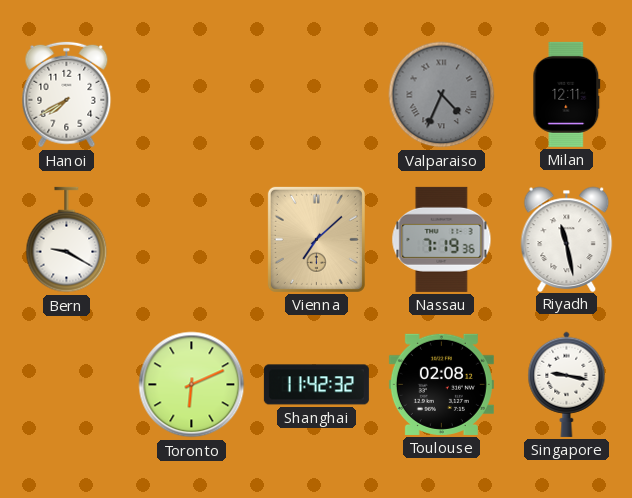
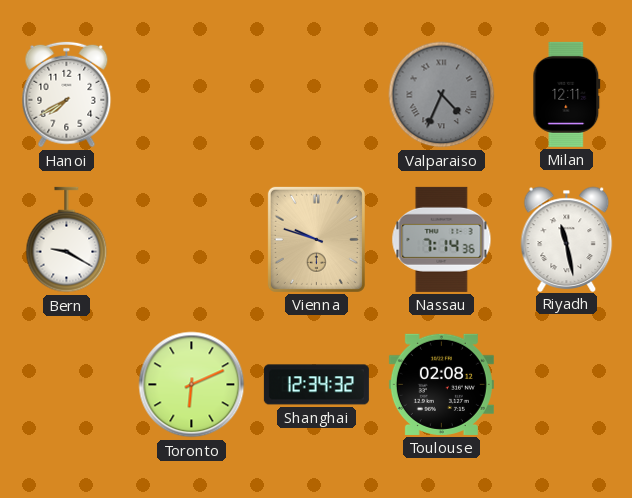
Vienna: 7:08 -> 9:48 (316, 239)
Nassau: 7:19 -> 7:14 (442, 239)
Shanghai: 11:42 -> 12:34 (316, 385)
Singapore: 9:17 -> none (567, 384)
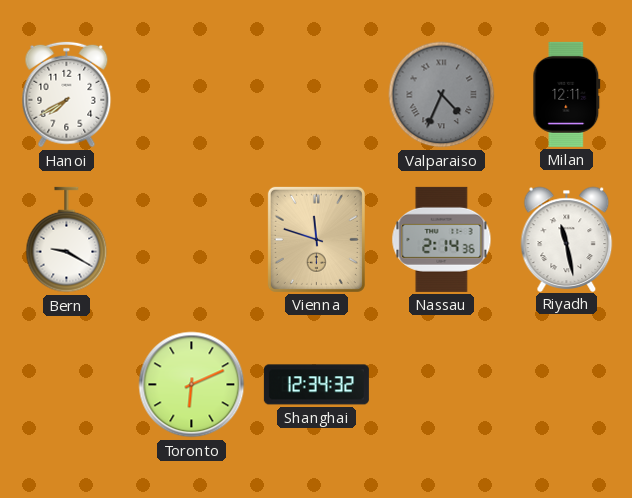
Vienna: 9:48 -> 11:48 (316, 239)
Nassau: 7:14 -> 2:14 (442, 239)
Toulouse: 02:08 -> none (441, 384)
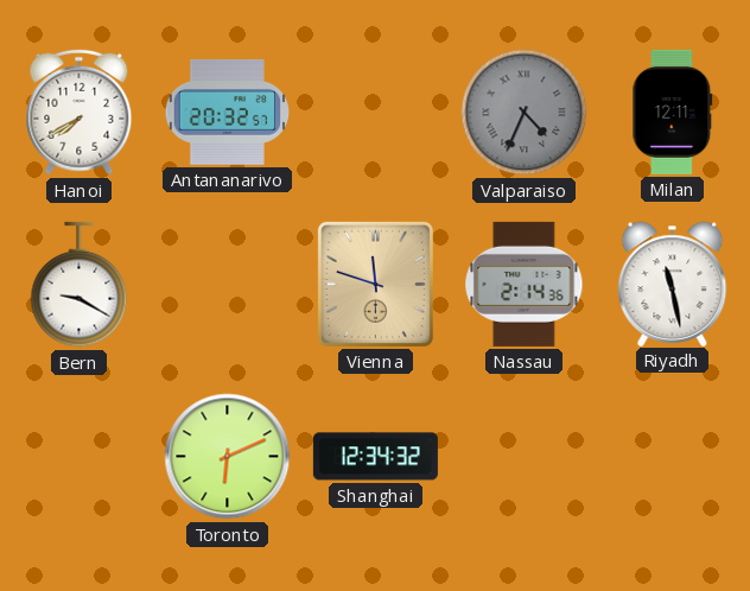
Antananarivo: none -> 20:32 (228, 112)
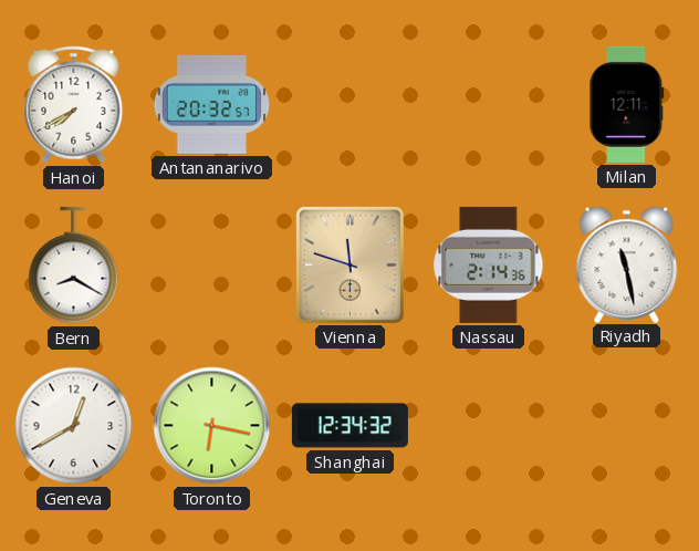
Valparaiso: 4:34 -> none (525, 113)
Bern: 9:20 -> 8:20 (74, 266)
Geneva: none -> 12:40 (74, 426)
Toronto: 6:11 -> 6:17 (212, 426)
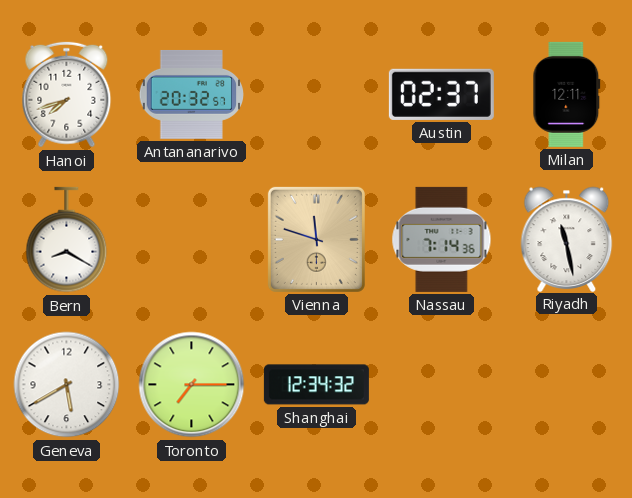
Hanoi: 7:40 -> 7:42 (67, 95)
Austin: none -> 02:37 (441, 94)
Nassau: 2:14 -> 7:14 (442, 239)
Geneva: 12:40 -> 5:40 (67, 385)
Toronto: 6:17 -> 7:15 (192, 385)
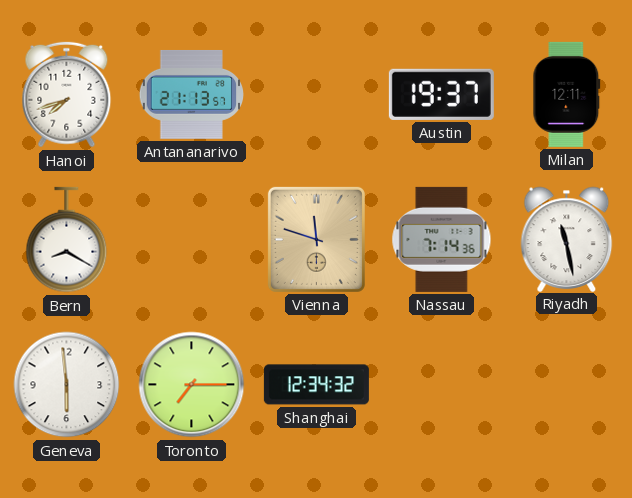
Antananarivo: 20:32 -> 21:13 (192, 94)
Austin: 02:37 -> 19:37 (441, 94)
Geneva: 5:40 -> 5:59 (67, 385)
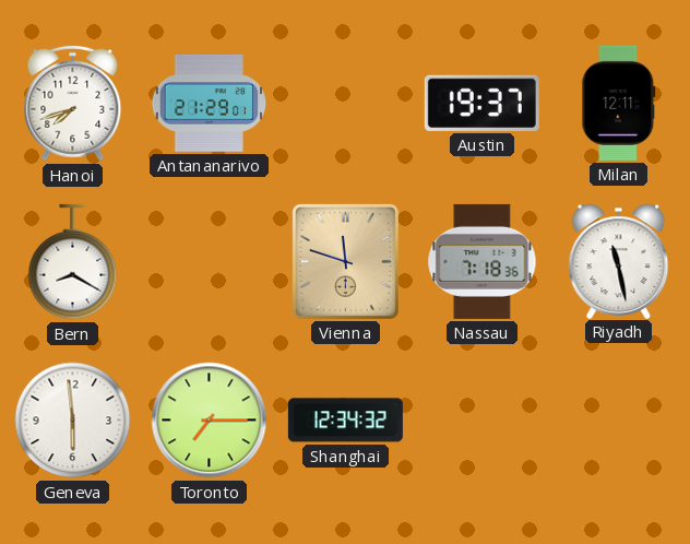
Antananarivo: 21:13 -> 21:29 (210, 103)
Nassau: 7:14 -> 7:18 (483, 261)
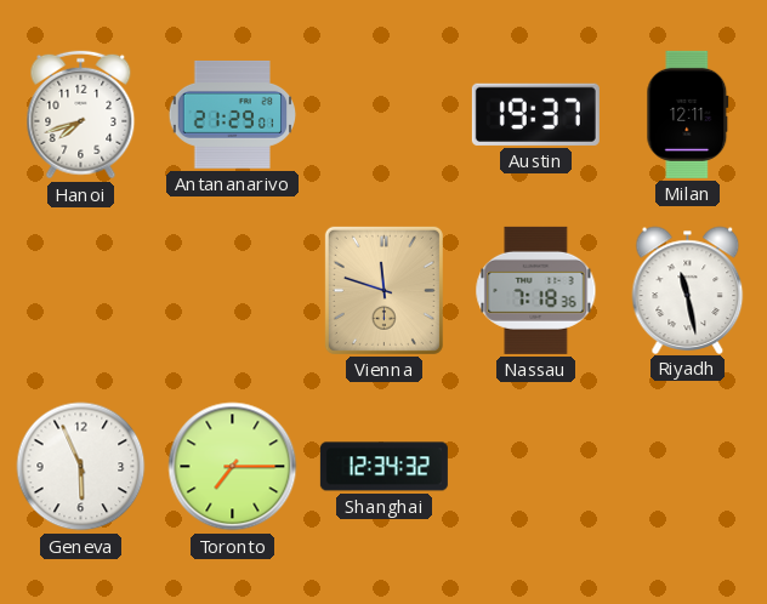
Bern: 8:20 -> none (73, 262)
Geneva: 5:59 -> 5:56 (81, 467)
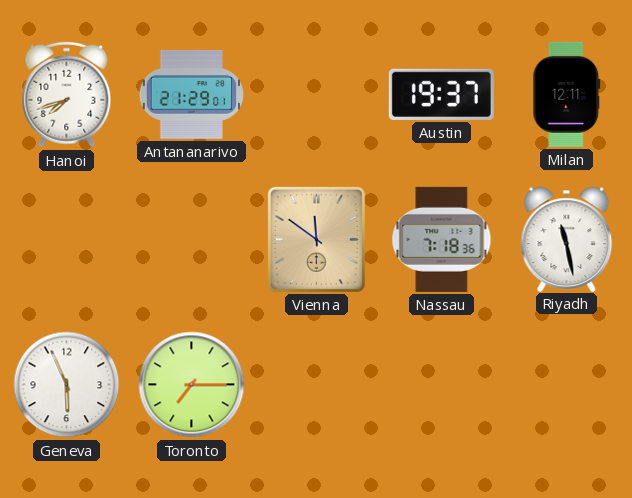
Vienna: 11:48 -> 11:51 (316, 239)
Shanghai: 12:34 -> none (383, 467)
